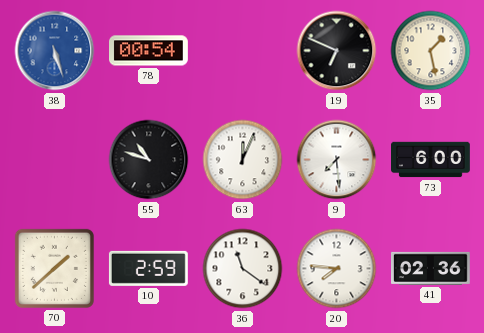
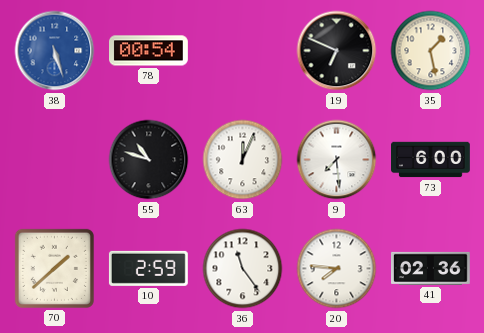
36: 11:21 -> 11:24 (243, 269)
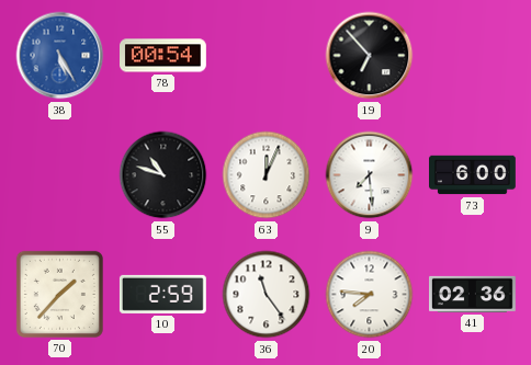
38: 5:27 -> 5:25 (60, 56)
19: 6:49 -> 6:53 (370, 56)
35: 1:28 -> none (431, 51)
70: 1:38 -> 1:37 (59, 294)
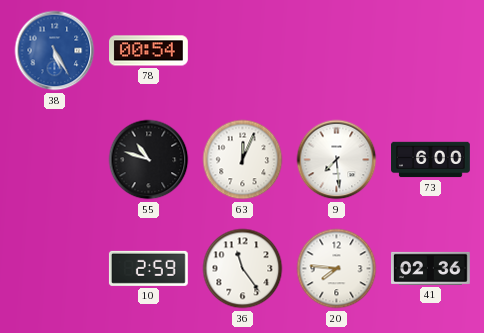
19: 6:53 -> none (370, 56)
70: 1:37 -> none (59, 294)
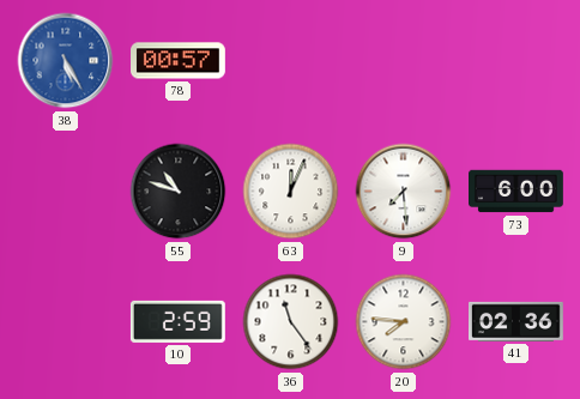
78: 00:54 -> 00:57 (179, 61)
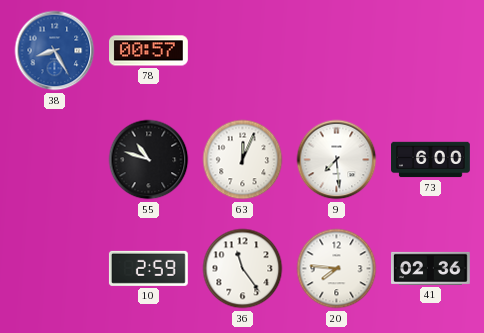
38: 5:25 -> 8:25 (55, 51)
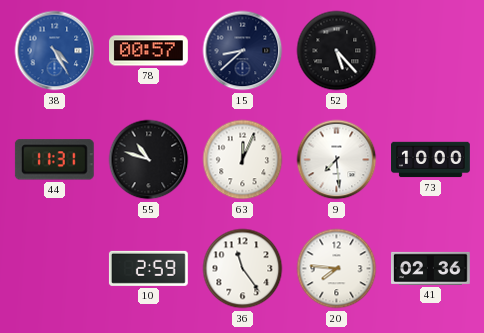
38: 8:25 -> 4:25 (55, 51)
15: none -> 8:38 (243, 51)
52: none -> 5:23 (337, 51)
44: none -> 11:31 (54, 160)
73: 6:00 -> 10:00 (431, 160)
